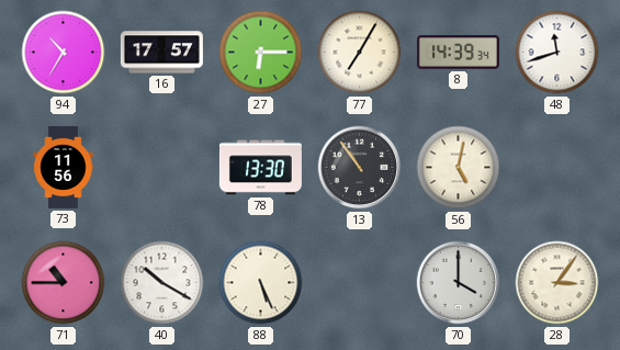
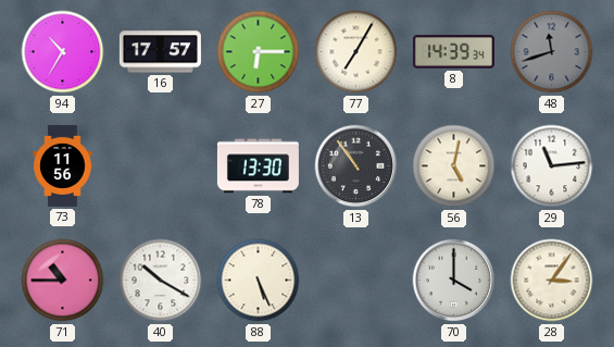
48 dial: white -> grey (552, 52)
29: none -> 11:14 (552, 166)
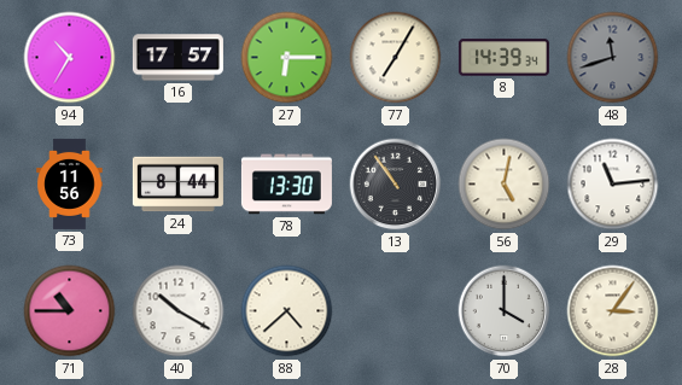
24: none -> 8:44 (177, 185)
88: 5:26 -> 4:38 (287, 311)
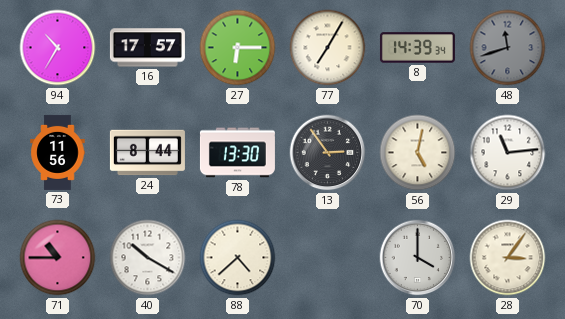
13: 10:54 -> 2:54 (328, 153)
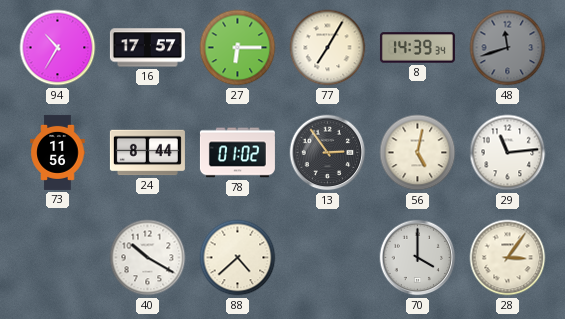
78: 13:30 -> 01:02 (237, 153)
71: 10:45 -> none (58, 258)
